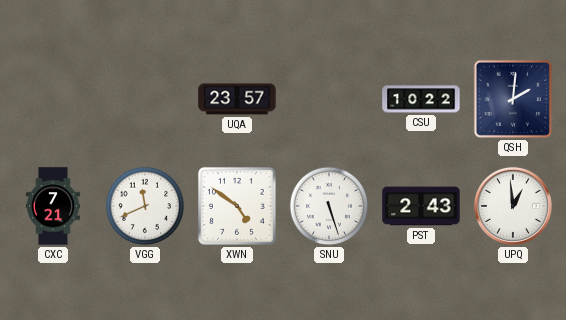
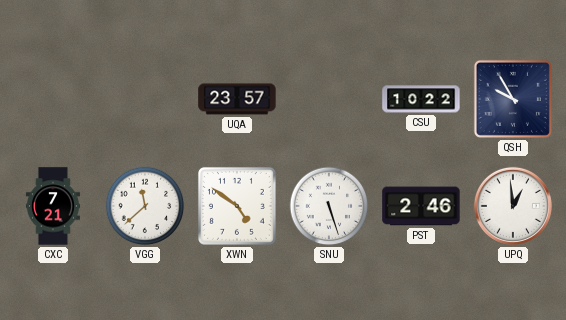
QSH: 2:01 -> 9:55 (513, 99)
VGG: 11:41 -> 11:38 (145, 206)
PST: 2:43 -> 2:46 (421, 206)
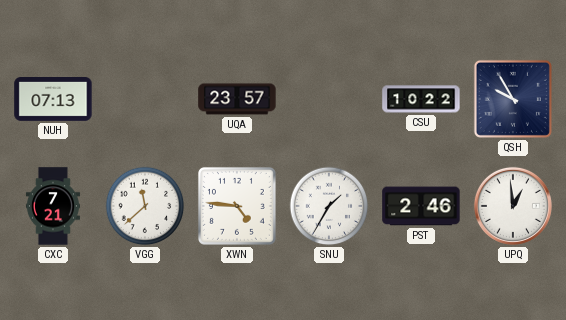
NUH: none -> 07:13 (53, 100)
XWN: 4:51 -> 4:46 (237, 206)
SNU: 5:27 -> 1:35 (329, 206)
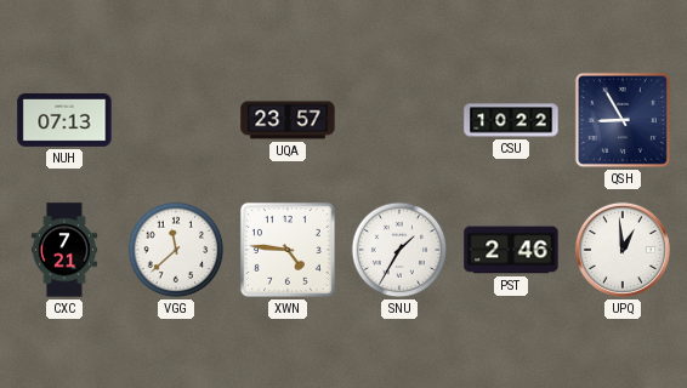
QSH: 9:55 -> 8:55 (623, 120)
